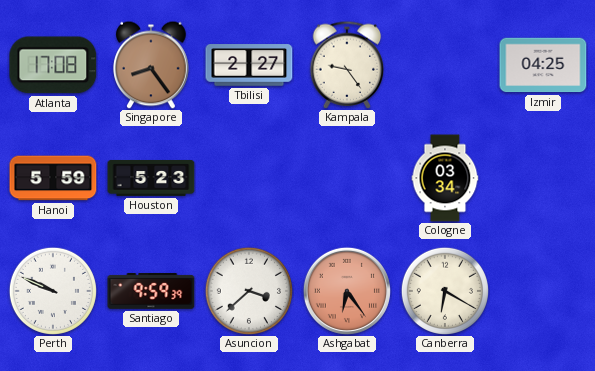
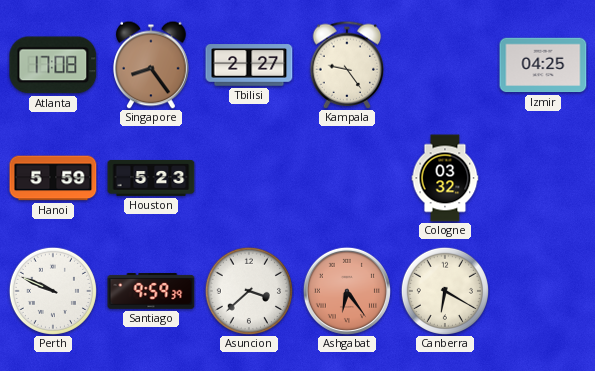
Cologne: 03:34 -> 03:32 (445, 178)
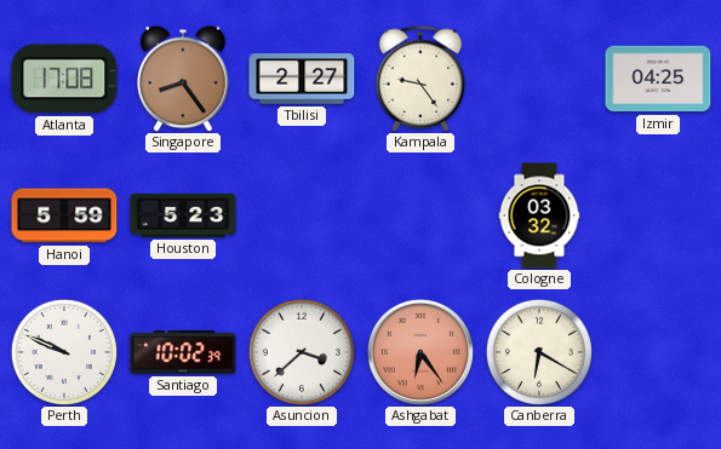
Santiago: 9:59 -> 10:02 (183, 353)
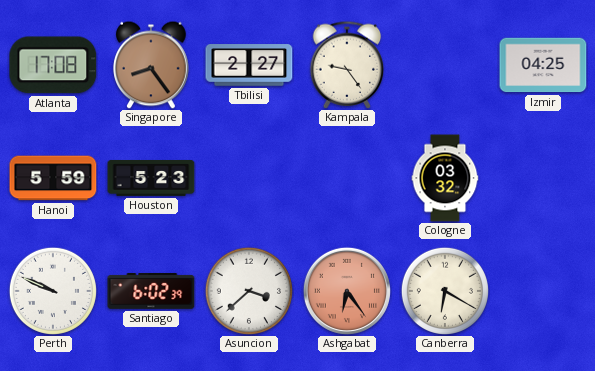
Santiago: 10:02 -> 6:02 (151, 292)
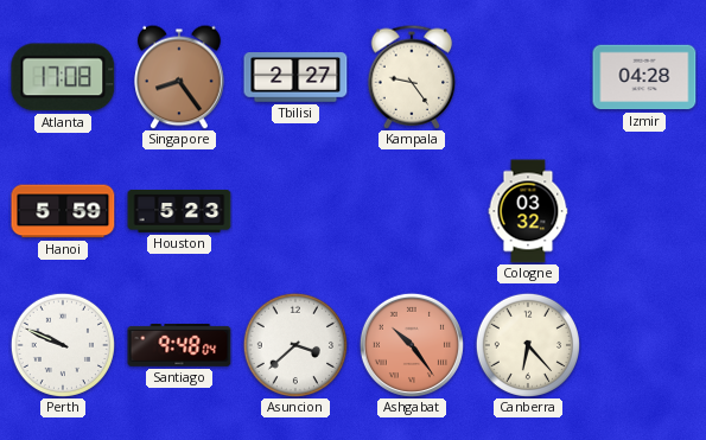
Izmir: 04:25 -> 04:28 (644, 77)
Santiago: 6:02 -> 9:48 (179, 346)
Ashgabat: 6:24 -> 10:24 (412, 345)
Canberra: 6:20 -> 6:23 (527, 344)
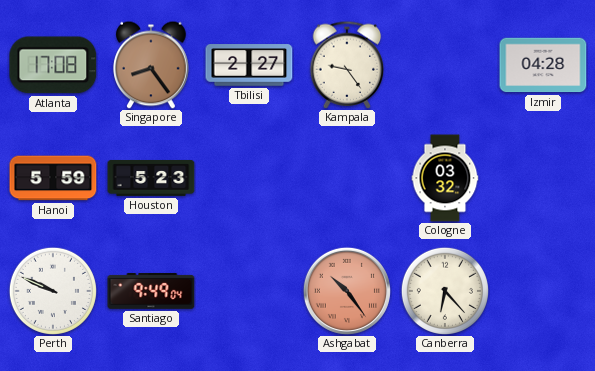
Santiago: 9:48 -> 9:49 (151, 292)
Asuncion: 3:38 -> none (294, 344)
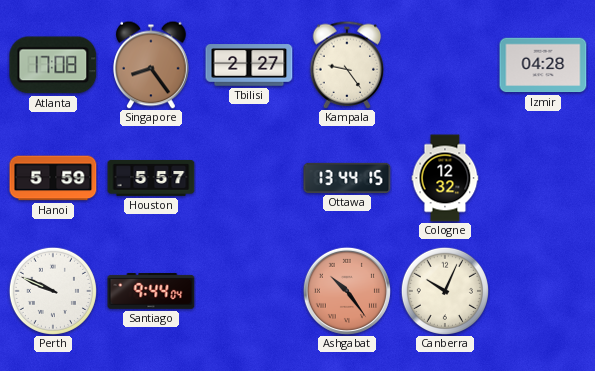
Houston: 5:23 -> 5:57 (151, 179)
Ottawa: none -> 13:44 (347, 178)
Cologne: 03:32 -> 12:32 (445, 178)
Santiago: 9:49 -> 9:44 (151, 292)
Canberra: 6:23 -> 10:04 (444, 290)
